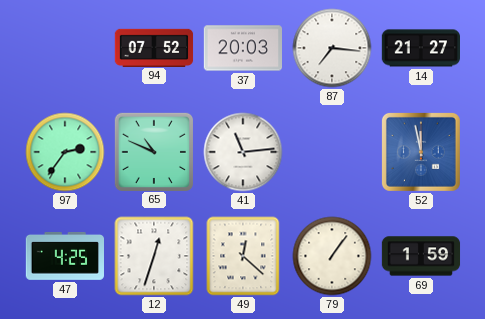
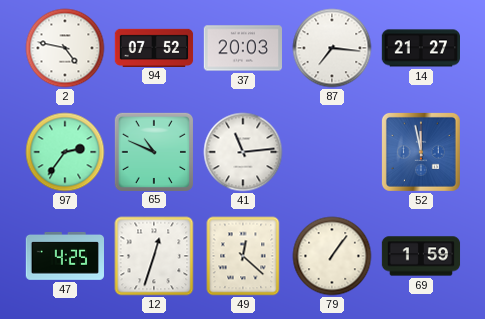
2: none -> 4:47 (65, 48)
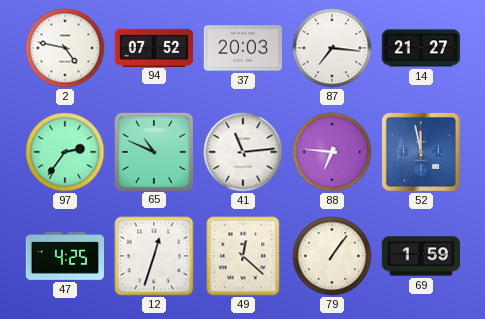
88: none -> 6:46 (332, 152)
